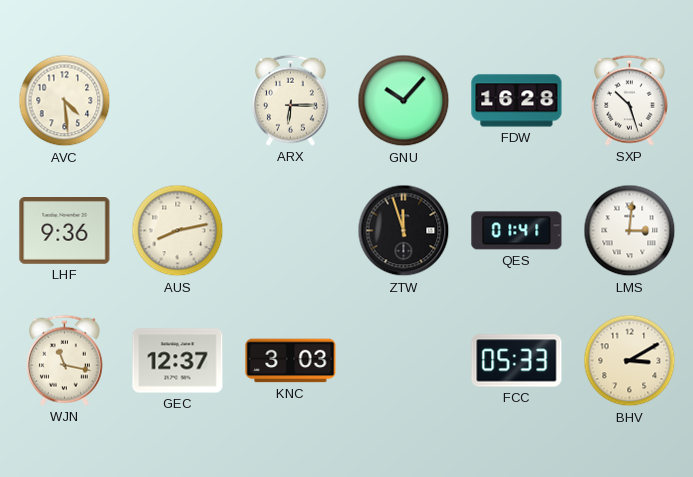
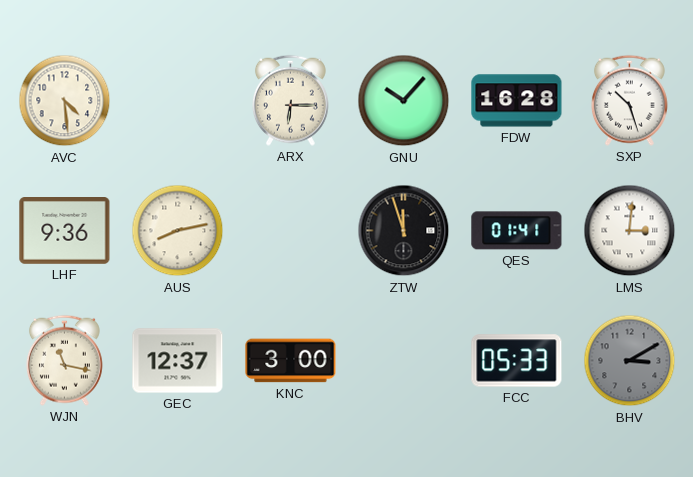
KNC: 3:03 -> 3:00 (291, 361)
BHV dial: cream -> grey (630, 361)
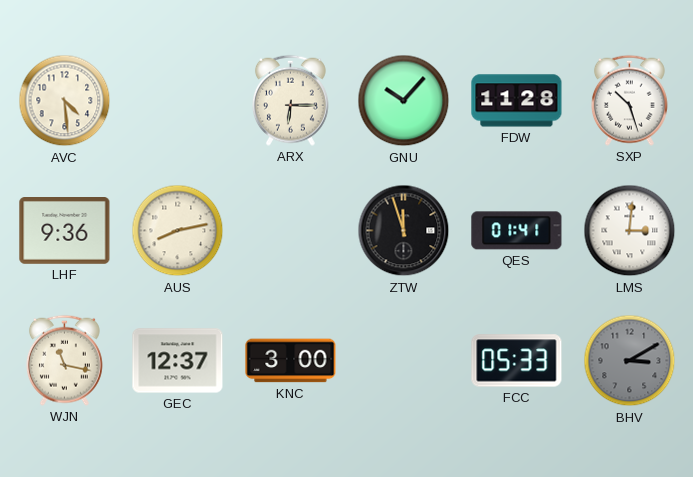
FDW: 16:28 -> 11:28 (517, 101)
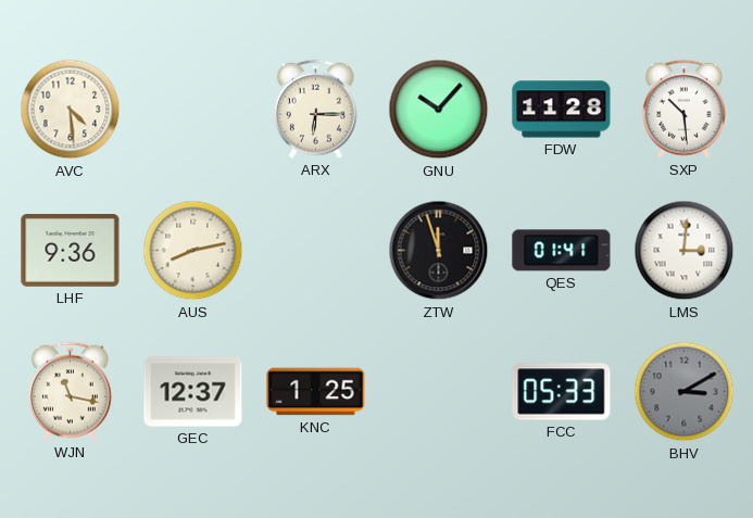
SXP: 10:27 -> 10:29 (683, 109)
KNC: 3:00 -> 1:25 (316, 392)
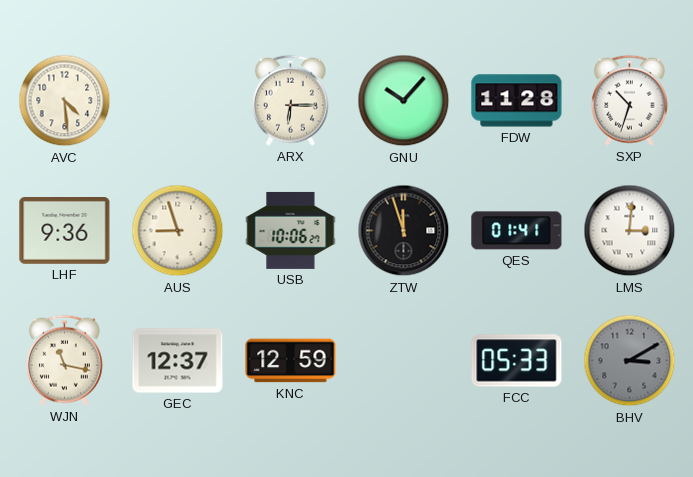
SXP: 10:29 -> 10:33 (629, 100)
AUS: 8:13 -> 8:57 (178, 231)
USB: none -> 10:06 (291, 230)
KNC: 1:25 -> 12:59 (291, 361)
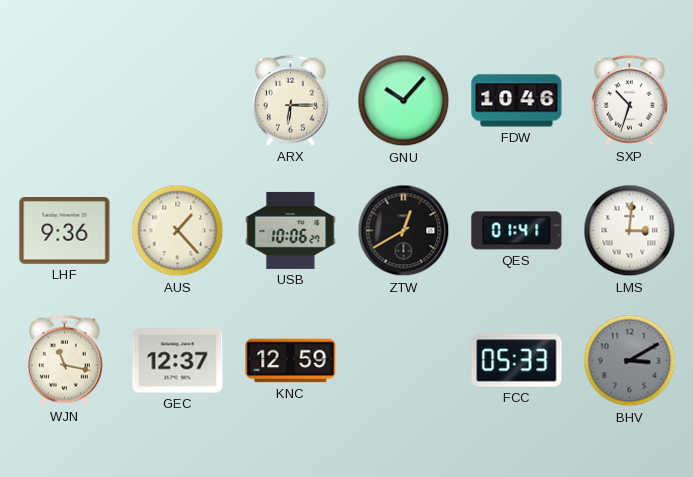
AVC: 4:29 -> none (65, 101)
FDW: 11:28 -> 10:46 (517, 101)
AUS: 8:57 -> 1:23 (178, 231)
ZTW: 11:57 -> 12:40 (404, 231)
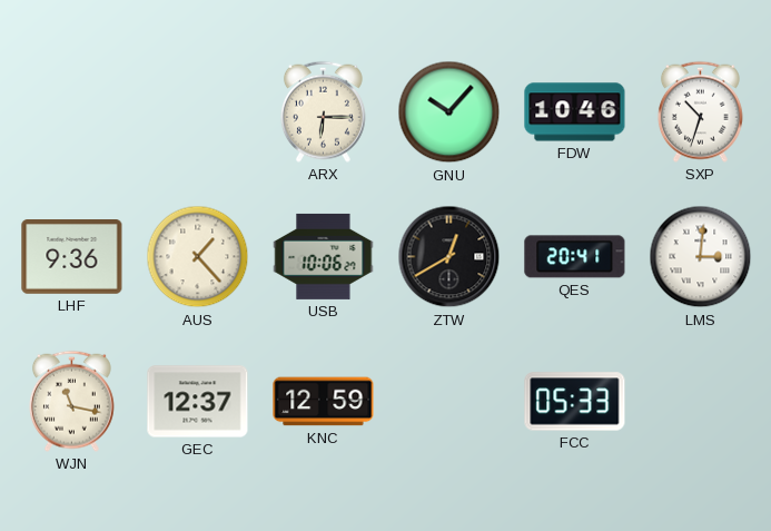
QES: 01:41 -> 20:41 (575, 257)
BHV: 3:10 -> none (630, 361)
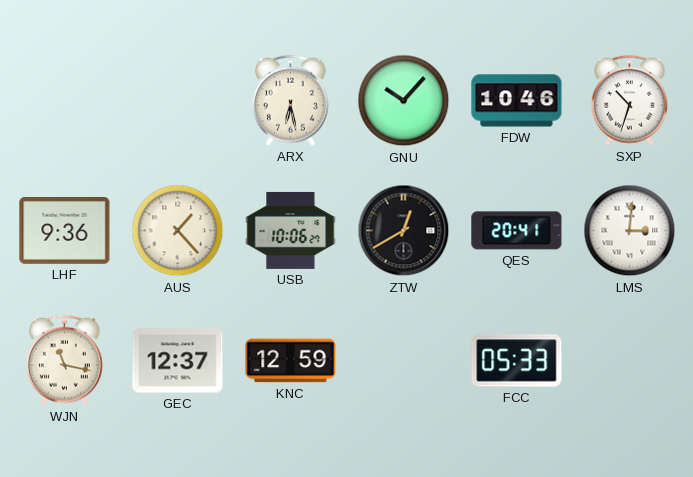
ARX: 6:15 -> 6:28 (290, 100)
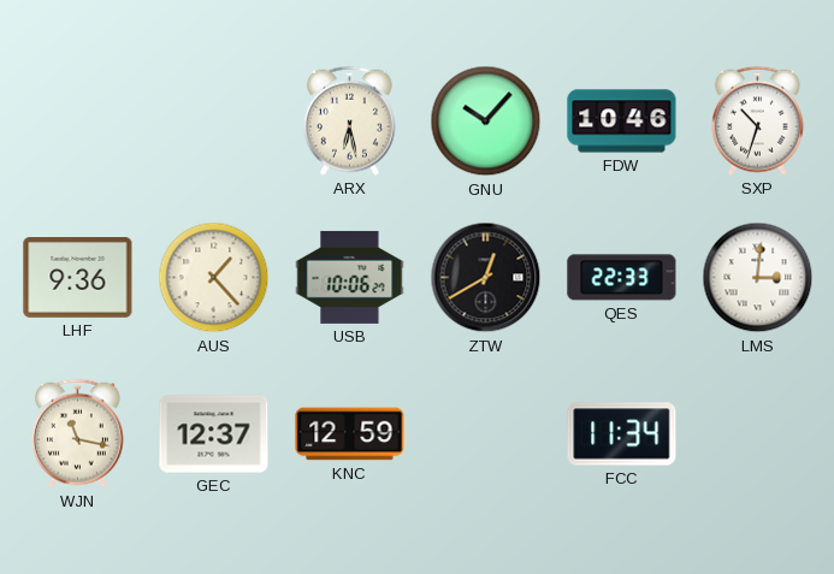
QES: 20:41 -> 22:33 (622, 278)
FCC: 05:33 -> 11:34 (622, 434)
